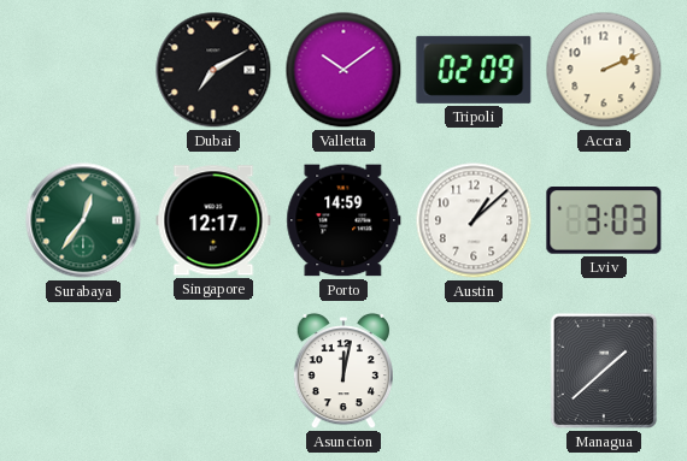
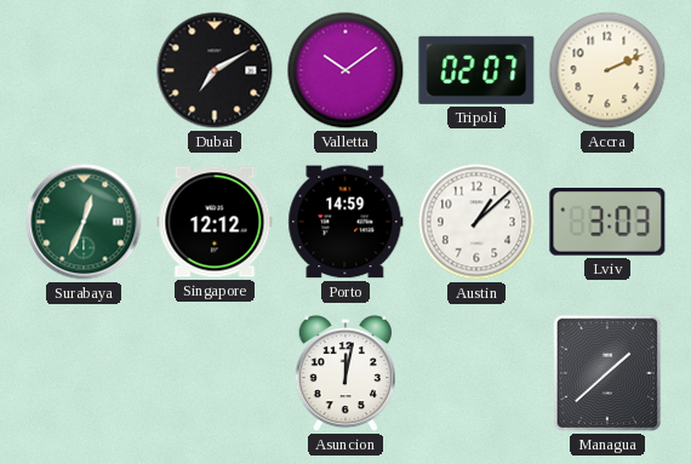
Tripoli: 02:09 -> 02:07 (476, 70)
Surabaya: 12:36 -> 12:34 (84, 222)
Singapore: 12:17 -> 12:12 (215, 222)
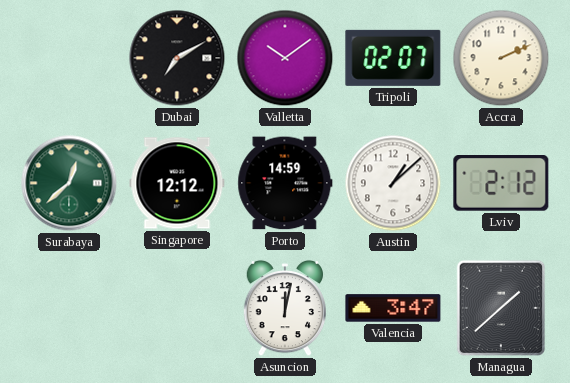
Surabaya: 12:34 -> 12:38 (69, 183)
Lviv: 3:03 -> 2:12 (501, 184)
Valencia: none -> 3:47 (393, 308)
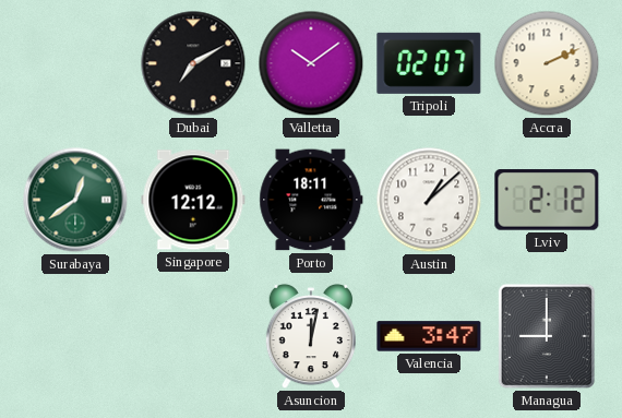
Surabaya: 12:38 -> 12:39 (75, 200)
Porto: 14:59 -> 18:11 (311, 200)
Managua: 1:38 -> 9:00 (547, 336)
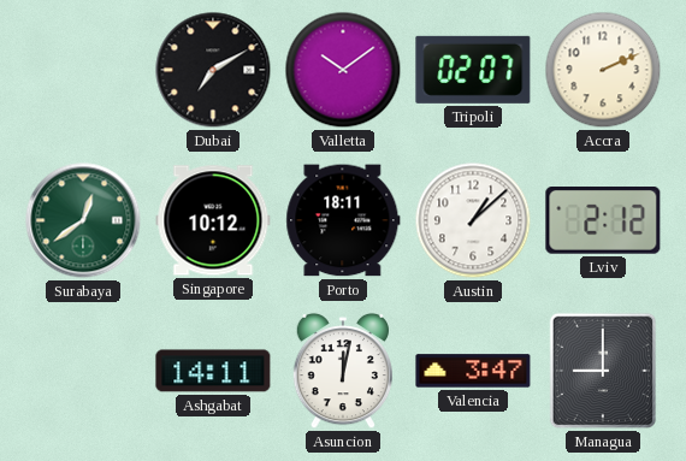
Singapore: 12:12 -> 10:12 (213, 220)
Ashgabat: none -> 14:11 (213, 371)
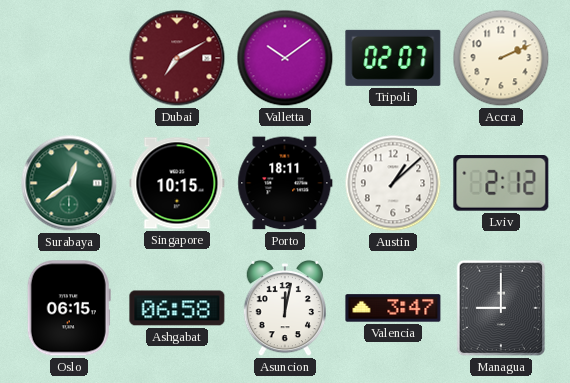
Dubai dial: black -> burgundy (177, 58)
Singapore: 10:12 -> 10:15 (177, 183)
Oslo: none -> 06:15 (69, 308)
Ashgabat: 14:11 -> 06:58 (177, 308)
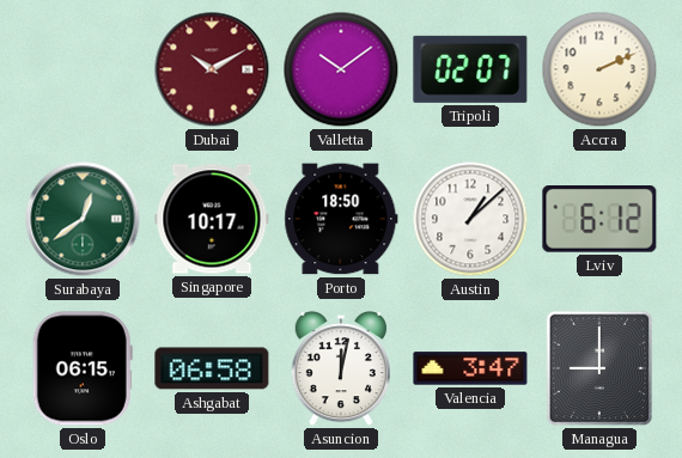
Dubai: 7:10 -> 10:10 (212, 69)
Singapore: 10:15 -> 10:17 (212, 219)
Porto: 18:11 -> 18:50 (341, 219)
Lviv: 2:12 -> 6:12 (599, 220)
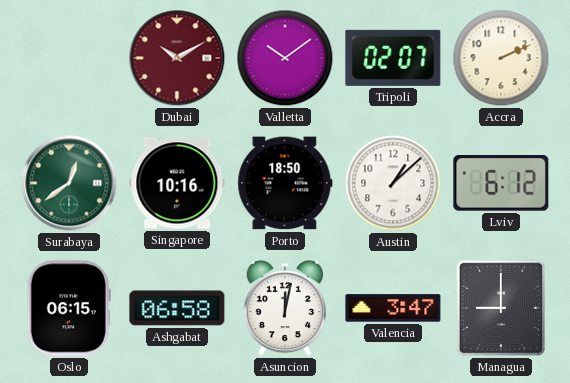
Singapore: 10:17 -> 10:16 (177, 183)
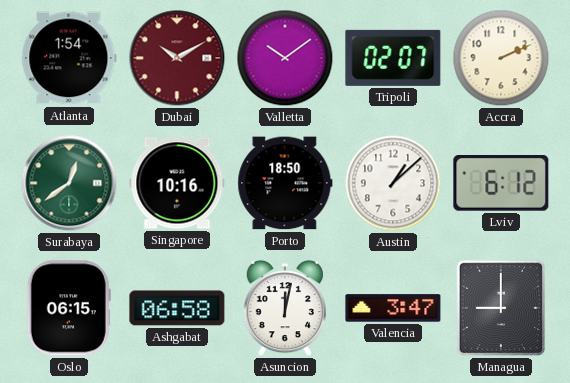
Atlanta: none -> 1:54 (69, 58)
